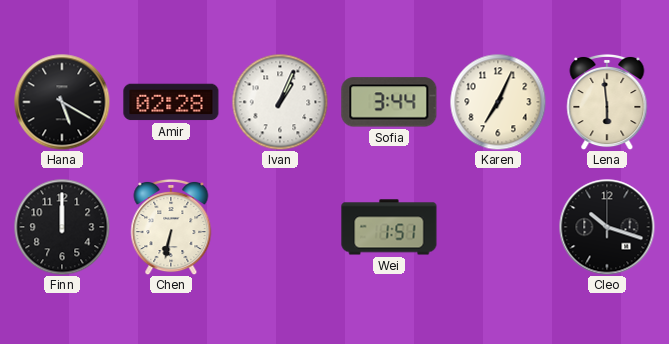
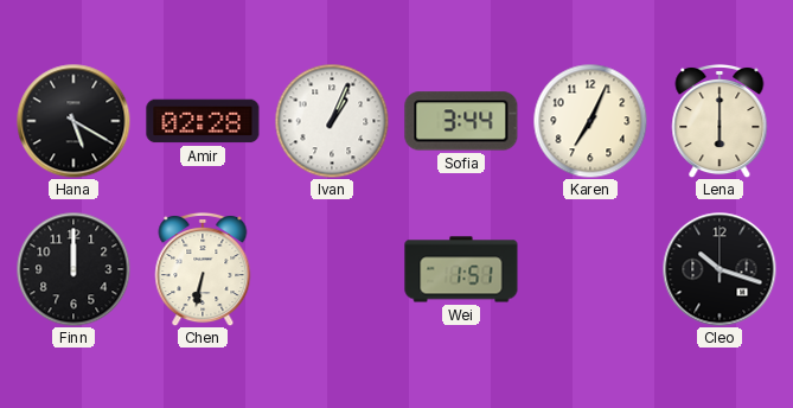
Lena: 5:59 -> 6:00 (720, 121)
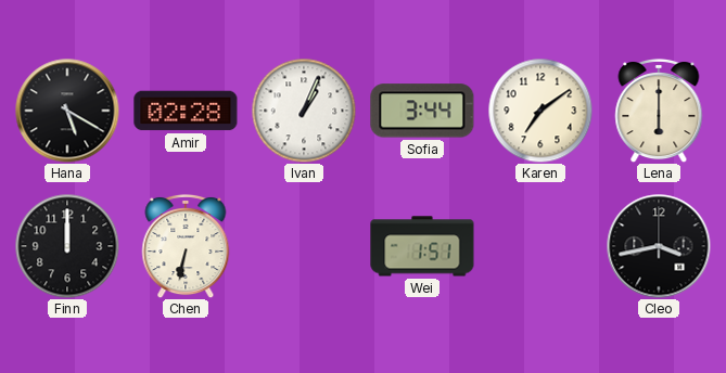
Karen: 7:04 -> 7:09 (540, 111)
Cleo: 10:18 -> 3:43 (659, 246)
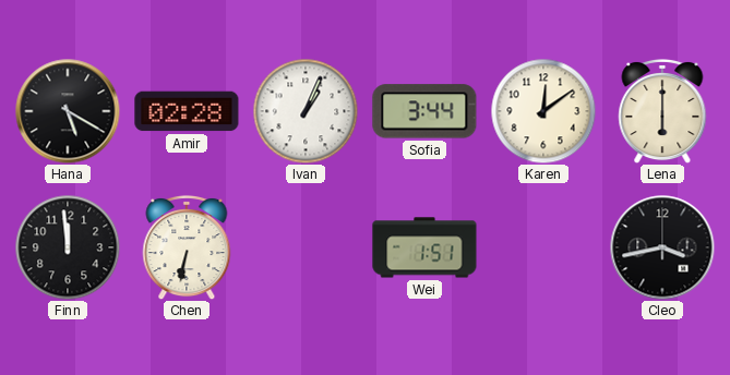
Karen: 7:09 -> 12:09 (543, 111)
Finn: 12:00 -> 11:59 (68, 247)
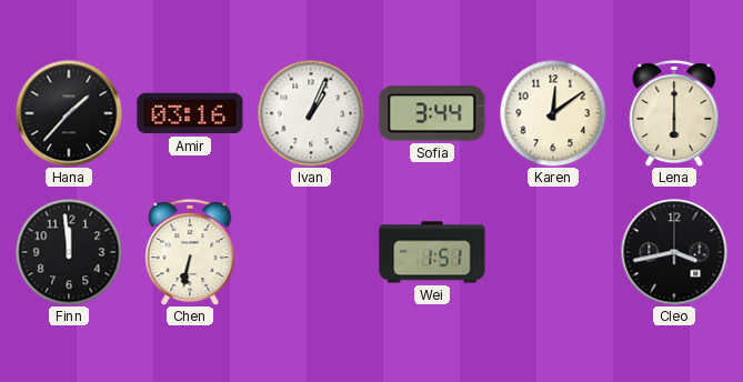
Hana: 5:20 -> 1:37 (69, 113)
Amir: 02:28 -> 03:16 (190, 113)
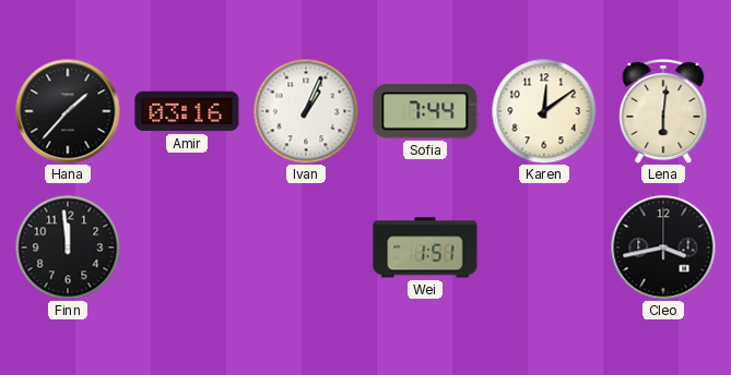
Sofia: 3:44 -> 7:44 (425, 111)
Lena: 6:00 -> 6:01 (663, 111)
Chen: 6:32 -> none (190, 252)
